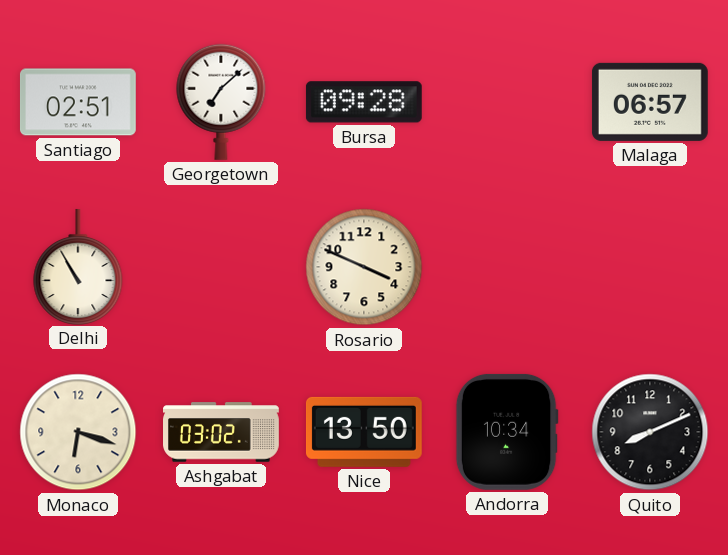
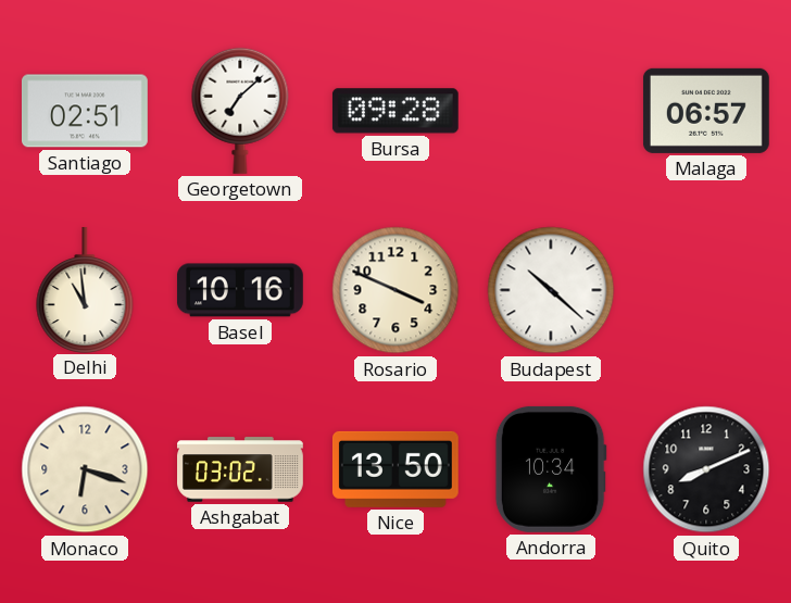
Delhi: 10:55 -> 10:59 (85, 289)
Basel: none -> 10:16 (240, 290)
Budapest: none -> 10:22 (551, 290)
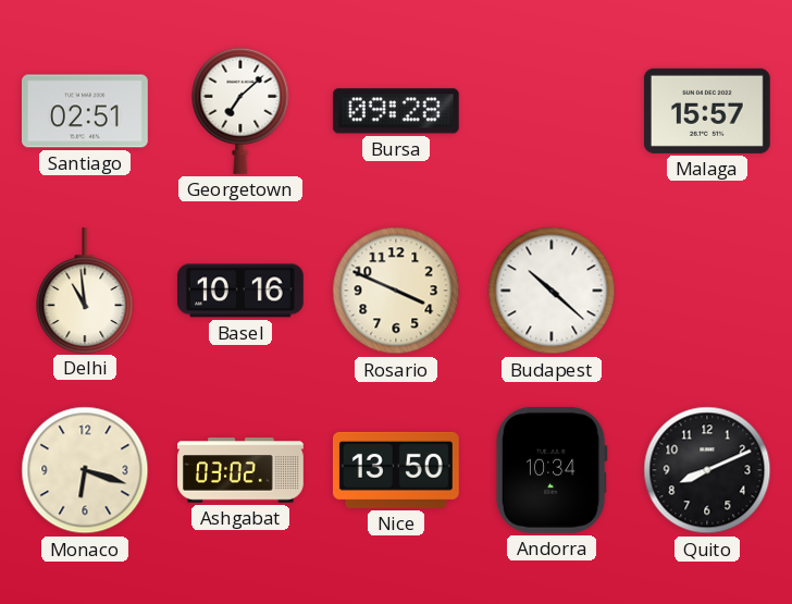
Malaga: 06:57 -> 15:57 (707, 111)
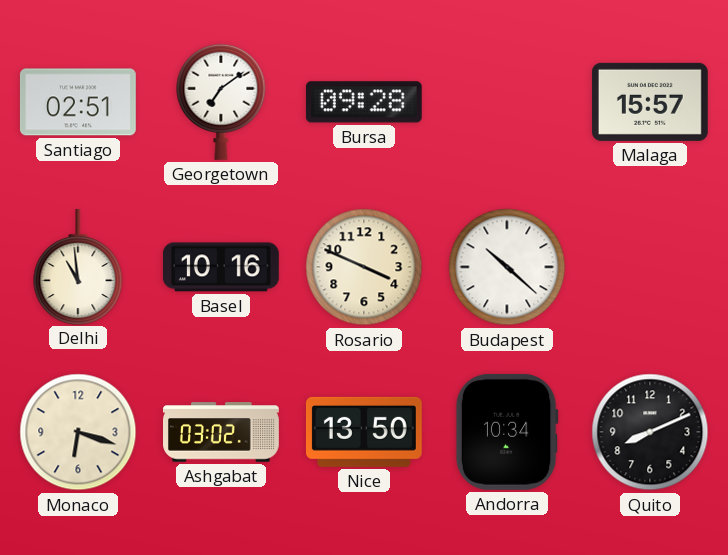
Georgetown: 7:08 -> 7:09 (221, 102)
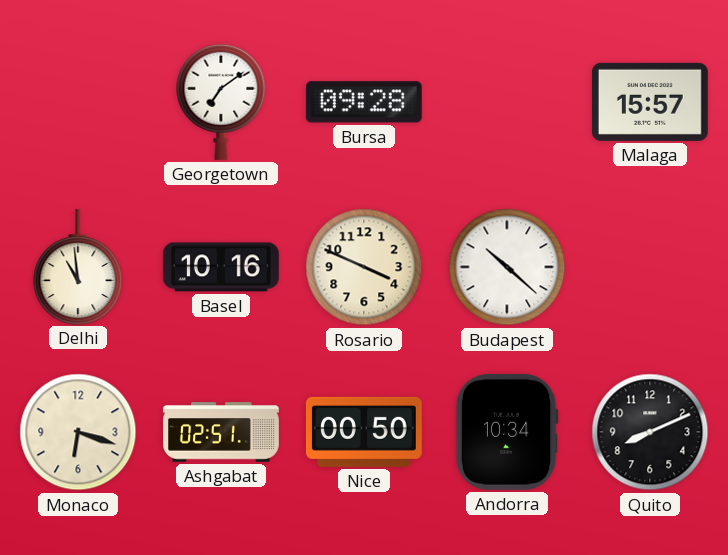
Santiago: 02:51 -> none (78, 102)
Ashgabat: 03:02 -> 02:51 (222, 432)
Nice: 13:50 -> 00:50 (364, 432)
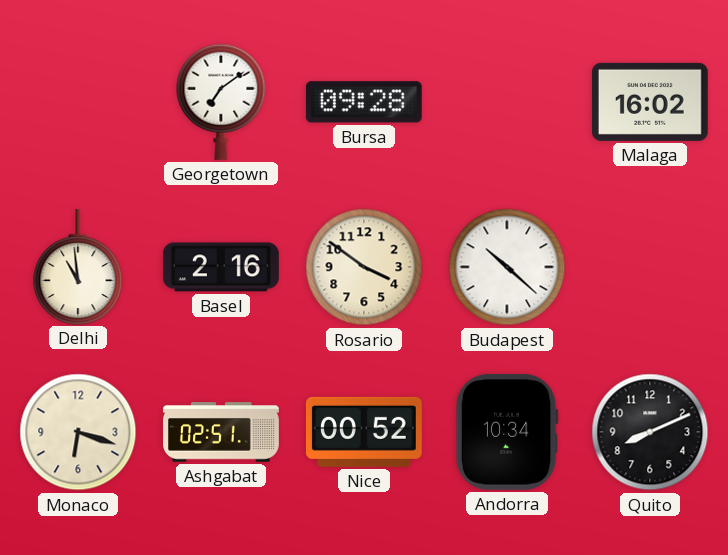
Malaga: 15:57 -> 16:02 (650, 102)
Basel: 10:16 -> 2:16 (221, 267)
Rosario: 3:49 -> 3:51 (364, 267)
Nice: 00:50 -> 00:52 (364, 432)
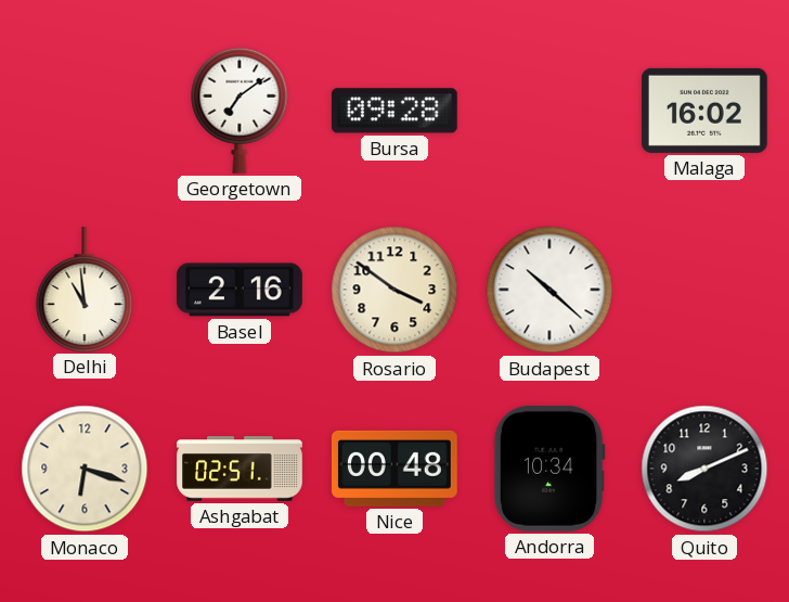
Nice: 00:52 -> 00:48 (394, 469)
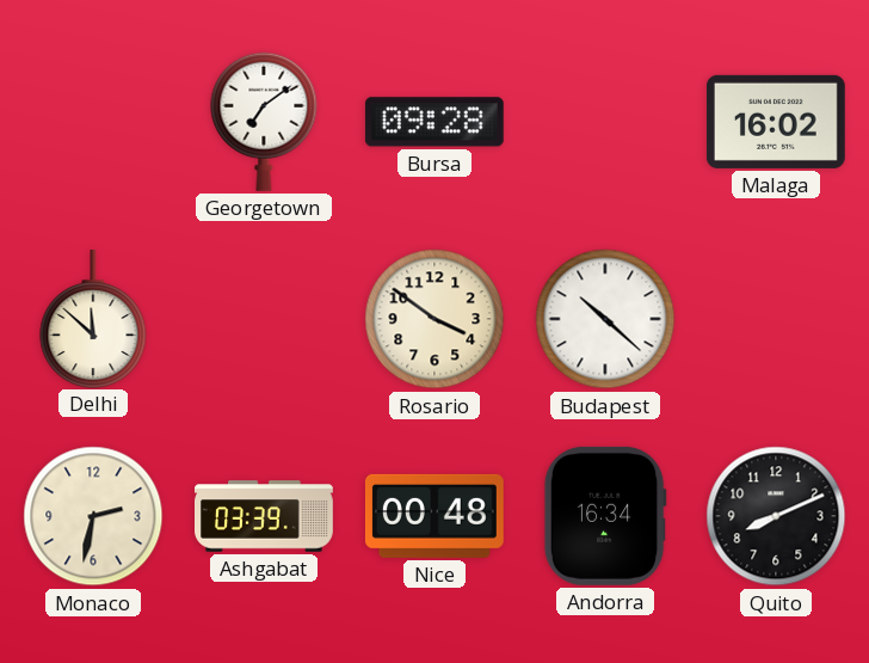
Delhi: 10:59 -> 11:52 (93, 318)
Basel: 2:16 -> none (240, 290)
Monaco: 6:18 -> 2:32 (93, 516)
Ashgabat: 02:51 -> 03:39 (265, 516)
Andorra: 10:34 -> 16:34 (605, 516)
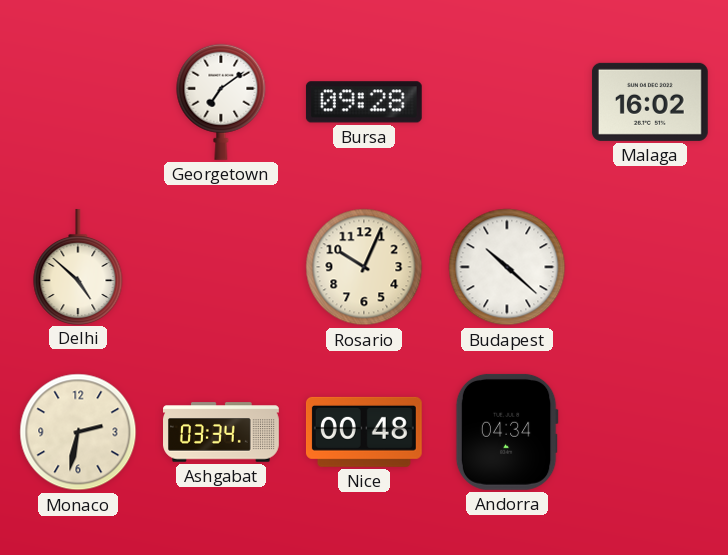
Delhi: 11:52 -> 4:52 (78, 266)
Rosario: 3:51 -> 10:04 (364, 267)
Ashgabat: 03:39 -> 03:34 (222, 432)
Andorra: 16:34 -> 04:34 (507, 432)
Quito: 8:11 -> none (776, 516)
